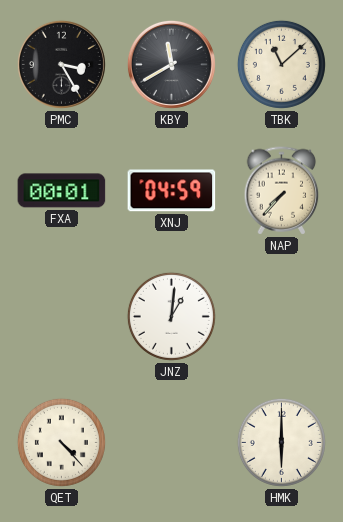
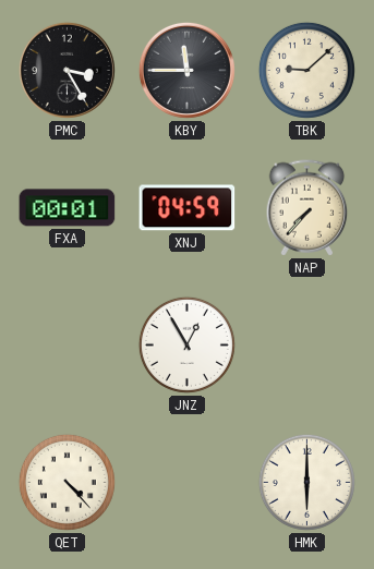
KBY: 11:40 -> 11:45 (186, 70)
TBK: 11:08 -> 9:08 (306, 70)
JNZ: 1:01 -> 12:55 (186, 344)
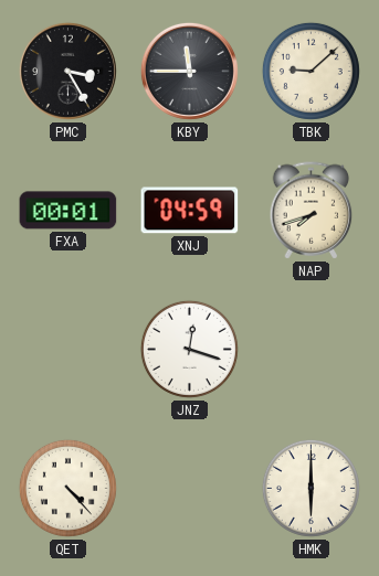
NAP: 7:37 -> 7:42 (312, 211)
JNZ: 12:55 -> 12:18 (189, 349)
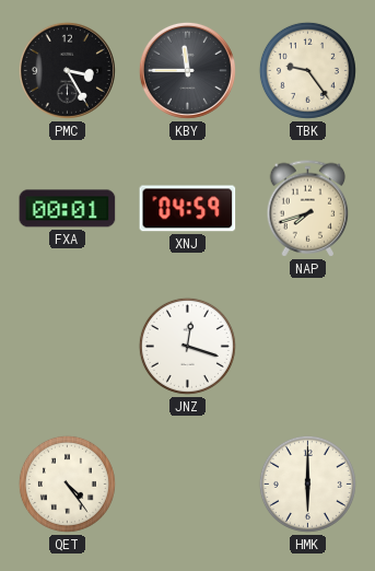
TBK: 9:08 -> 9:24 (307, 70)
QET: 4:23 -> 4:24 (67, 483)
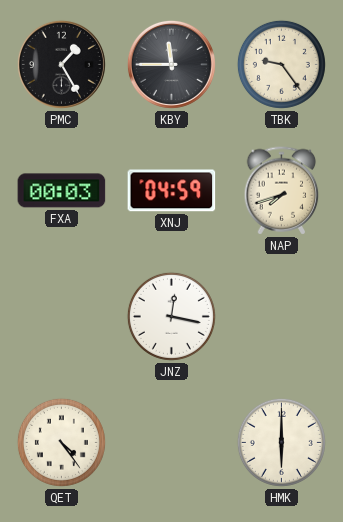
PMC: 3:25 -> 1:25 (61, 64)
FXA: 00:01 -> 00:03 (62, 191)
JNZ: 12:18 -> 12:17 (171, 316)
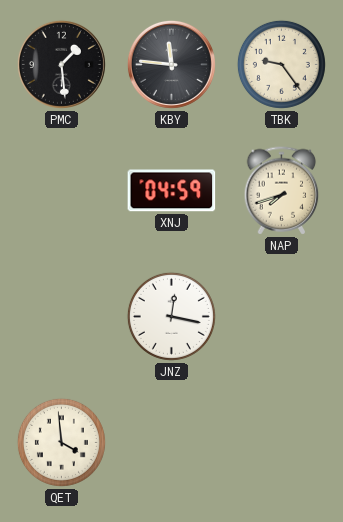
PMC: 1:25 -> 1:29 (61, 64)
KBY: 11:45 -> 11:46 (171, 64)
FXA: 00:03 -> none (62, 191)
QET: 4:24 -> 3:59 (61, 442)
HMK: 6:00 -> none (281, 442)
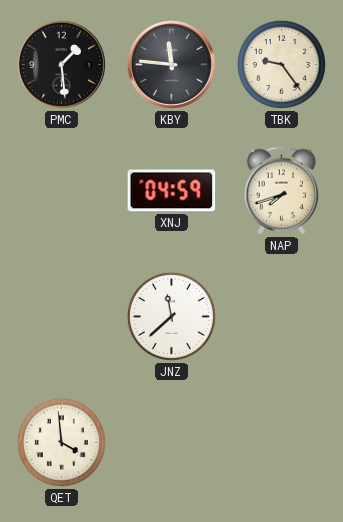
JNZ: 12:17 -> 11:38 (171, 316)
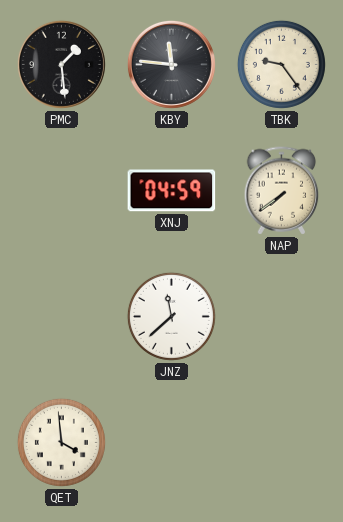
NAP: 7:42 -> 7:39 (282, 191)
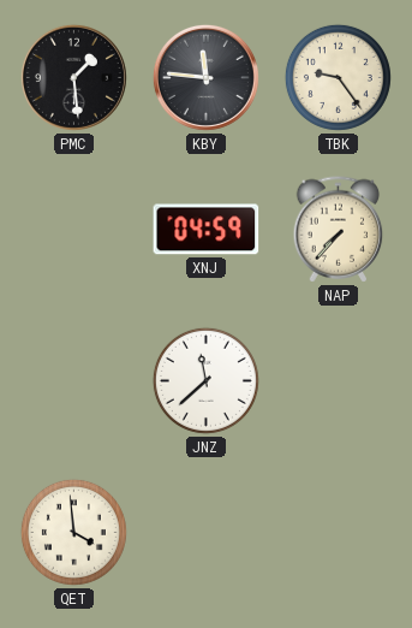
NAP: 7:39 -> 7:37 (339, 230)
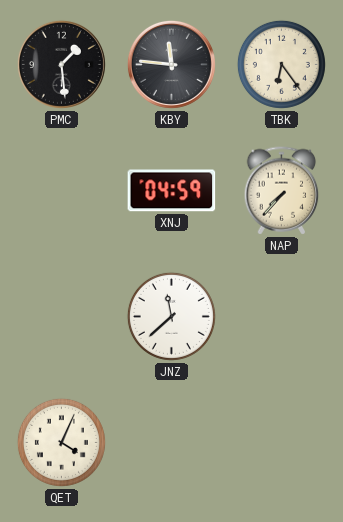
TBK: 9:24 -> 6:24 (281, 64)
QET: 3:59 -> 4:04 (61, 442)
